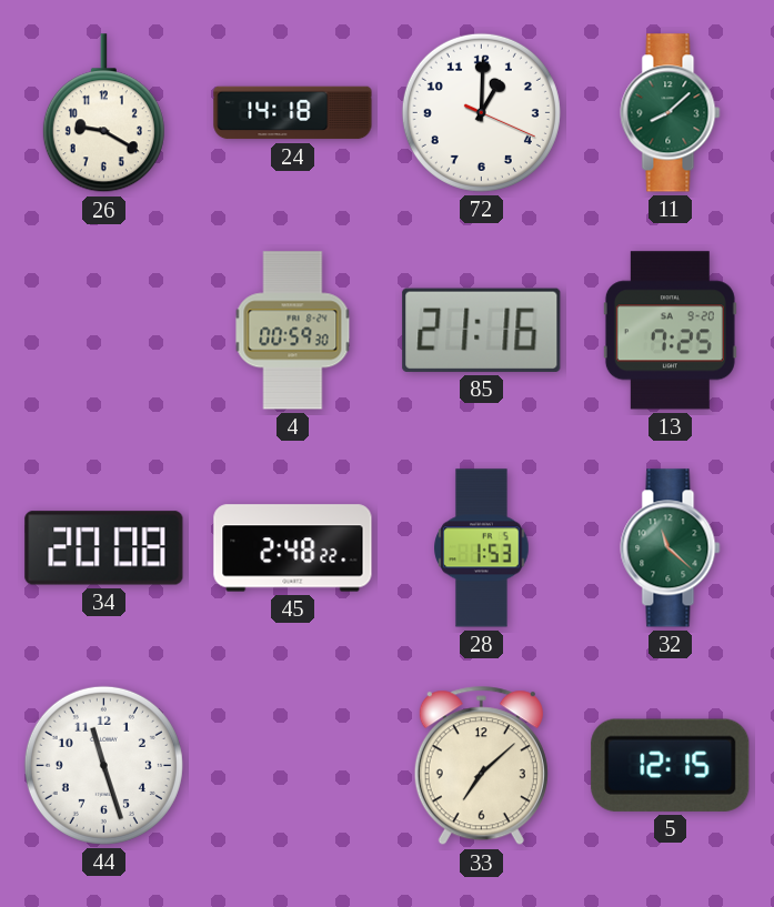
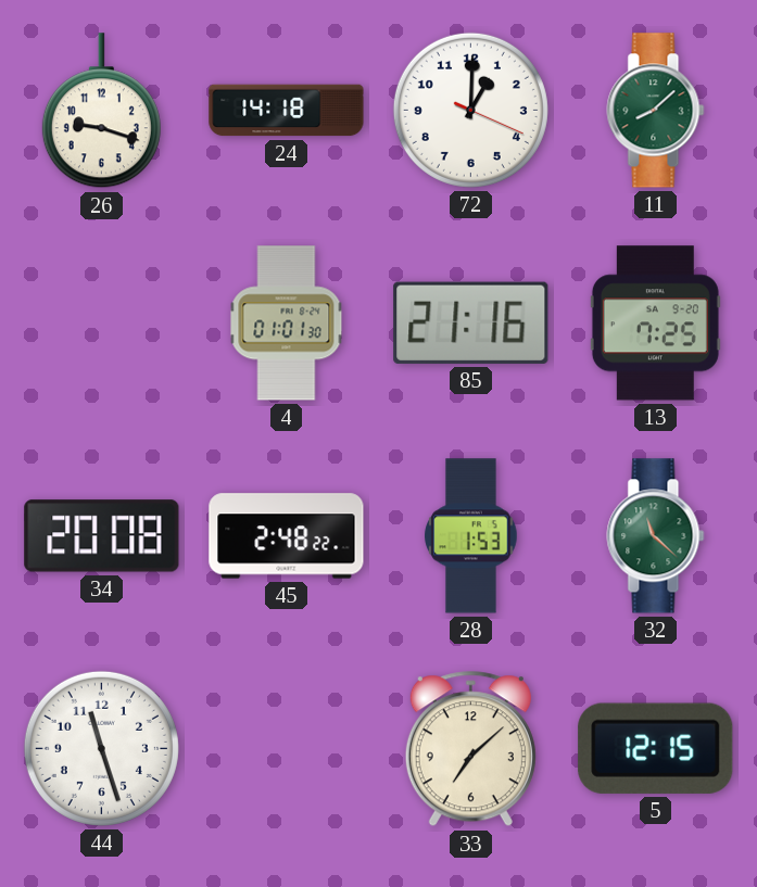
26: 9:20 -> 9:18 (101, 111)
4: 00:59 -> 01:01 (287, 324)
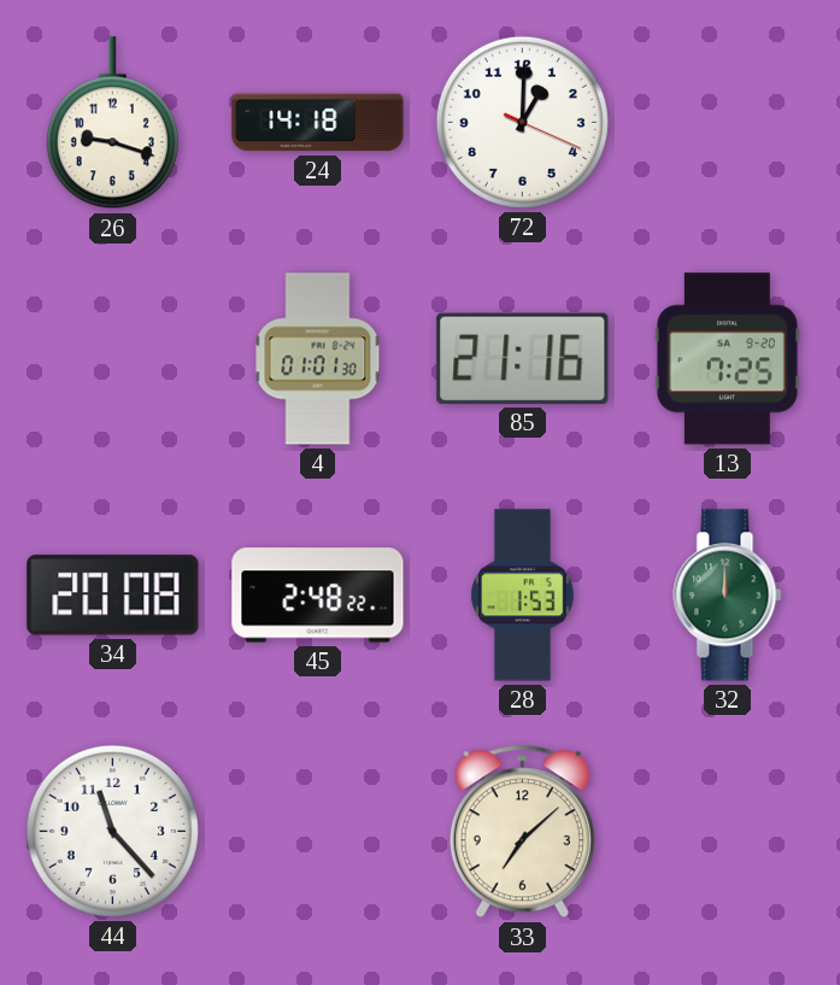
11: 8:08 -> none (656, 111)
32: 11:22 -> 12:00 (728, 596)
44: 11:27 -> 11:23 (112, 831)
5: 12:15 -> none (656, 748)
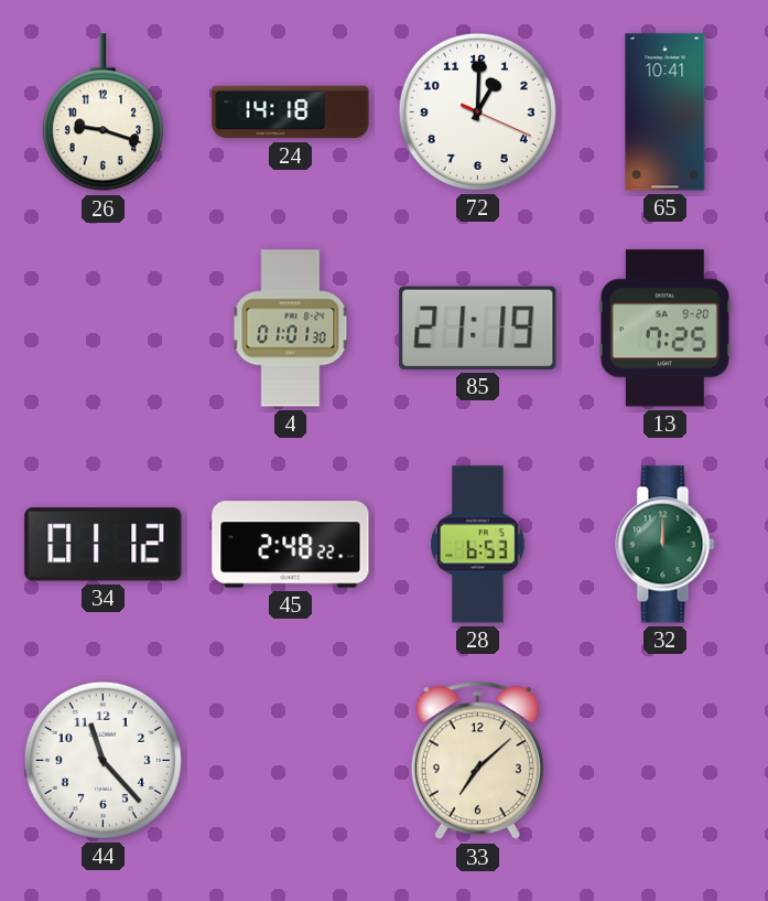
65: none -> 10:41 (666, 112)
85: 21:16 -> 21:19 (478, 328)
34: 20:08 -> 01:12 (104, 545)
28: 1:53 -> 6:53 (478, 545)
